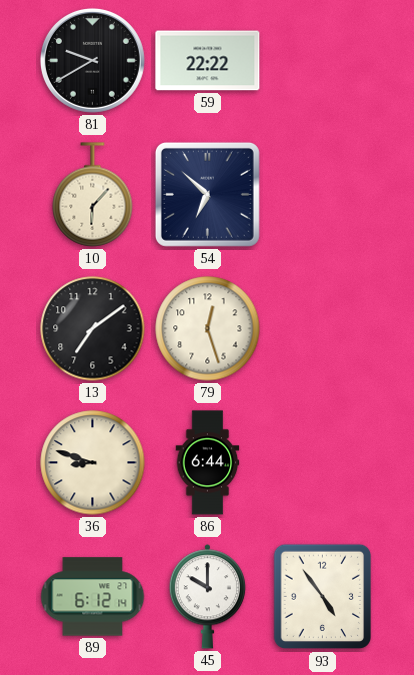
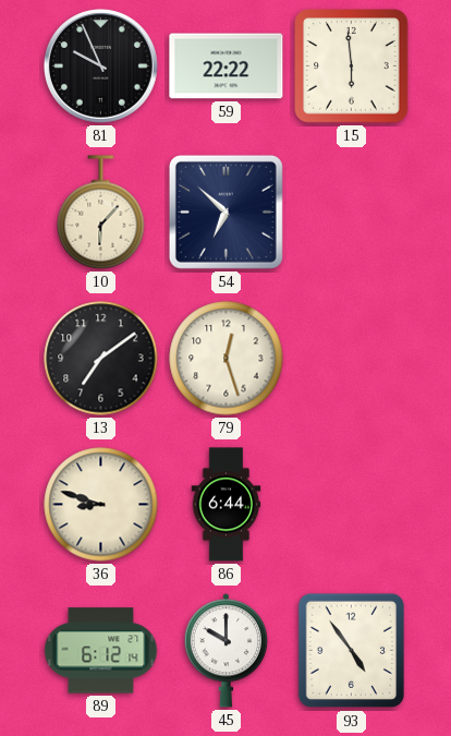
81: 9:40 -> 9:56 (100, 65)
15: none -> 5:59 (352, 67)
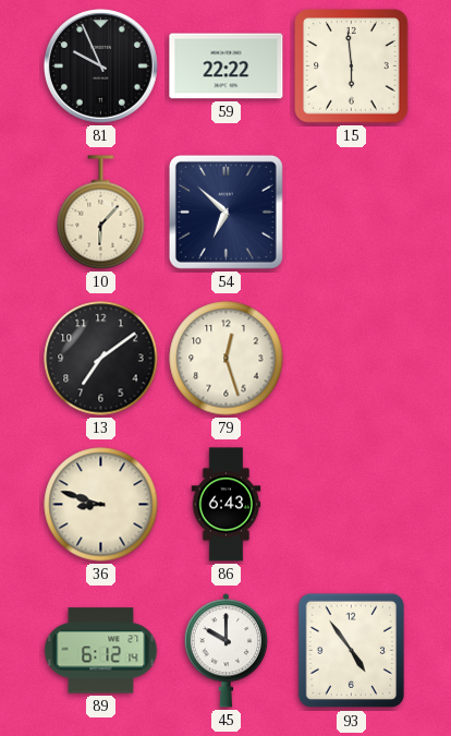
86: 6:44 -> 6:43 (227, 505)
